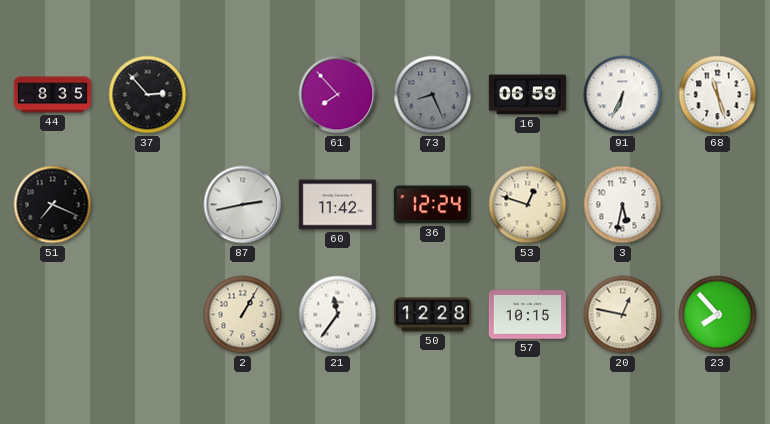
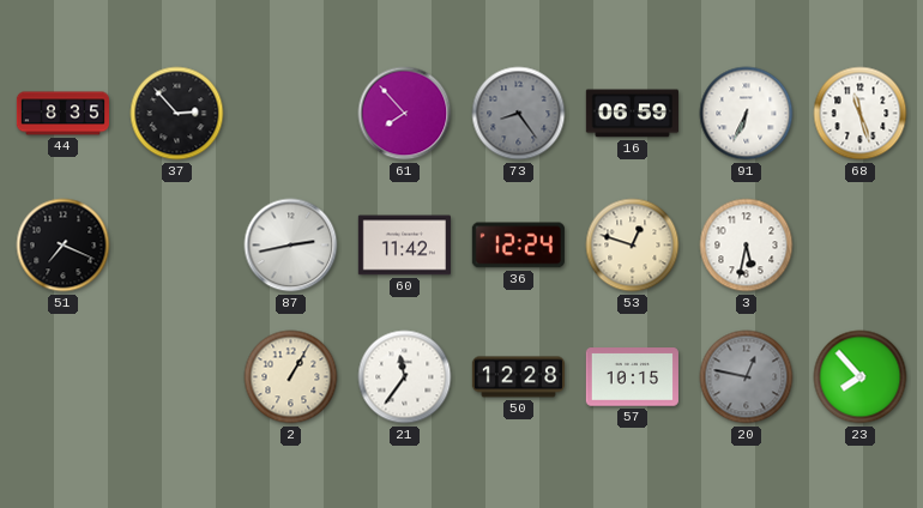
73: 8:26 -> 8:24 (519, 114)
20 dial: cream -> grey (747, 377)
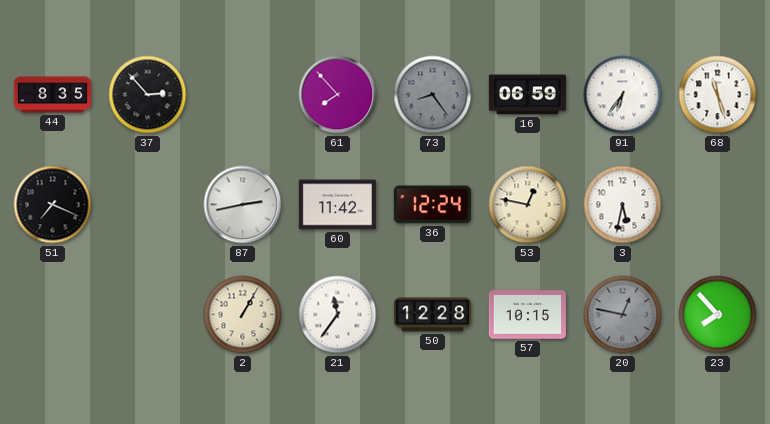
91: 6:34 -> 6:36 (623, 95)
53: 12:48 -> 12:47 (528, 205)
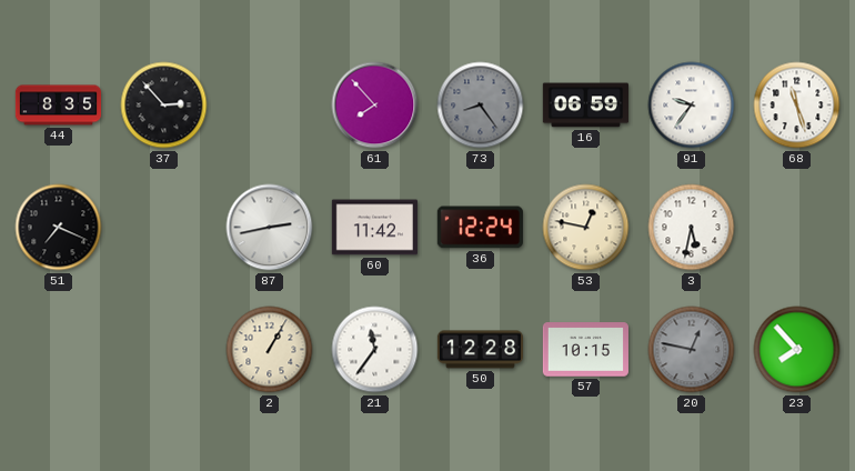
91: 6:36 -> 9:36 (692, 106)
